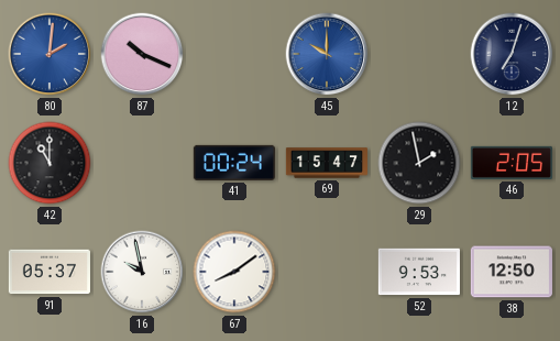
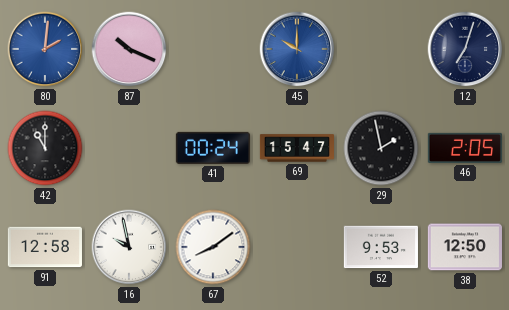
91: 05:37 -> 12:58 (45, 247)
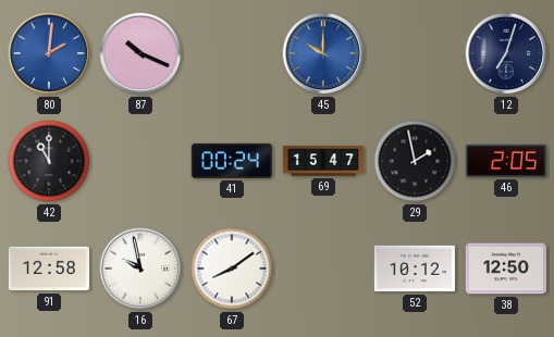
52: 9:53 -> 10:12 (415, 269)
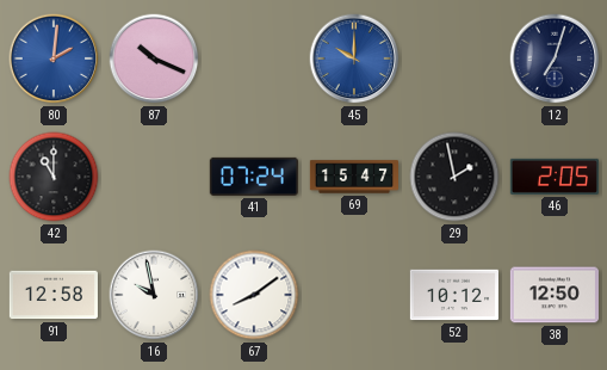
41: 00:24 -> 07:24 (254, 177)
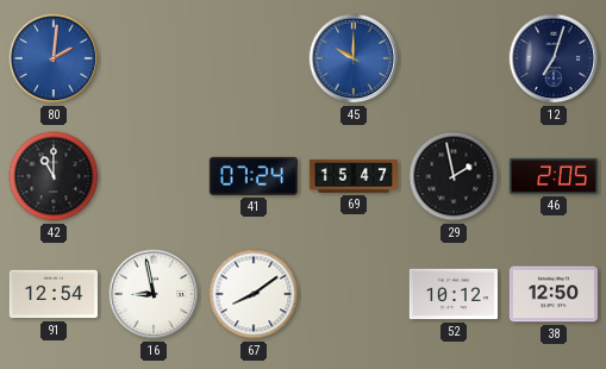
87: 10:19 -> none (154, 58)
91: 12:58 -> 12:54 (54, 294)
16: 9:58 -> 8:58 (154, 294)
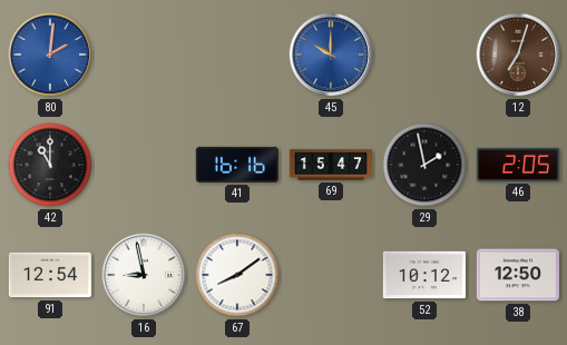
12 dial: navy -> brown (518, 55)
41: 07:24 -> 16:16 (237, 165)
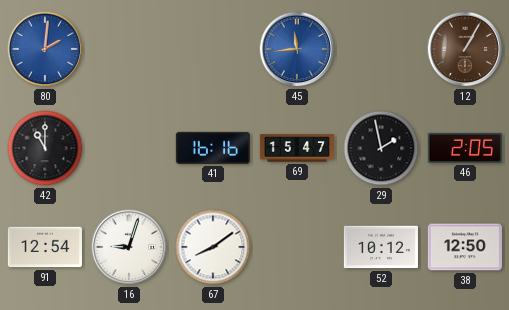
45: 10:00 -> 11:44 (297, 49)
12: 7:03 -> 1:05 (465, 49)
16: 8:58 -> 9:03 (129, 247)
